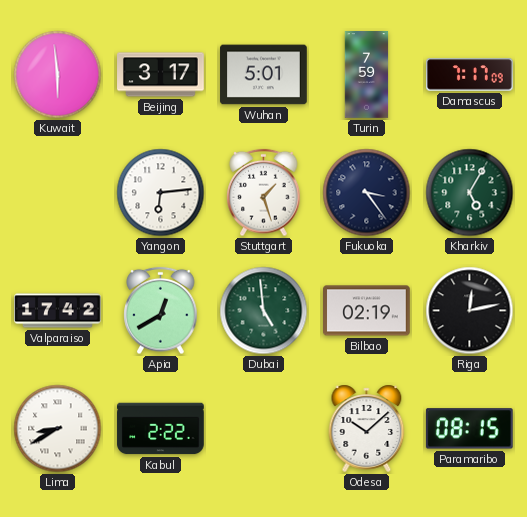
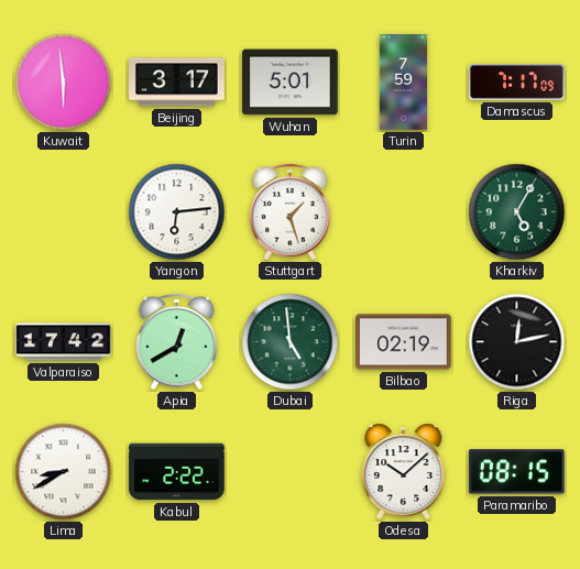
Fukuoka: 3:24 -> none (367, 193)
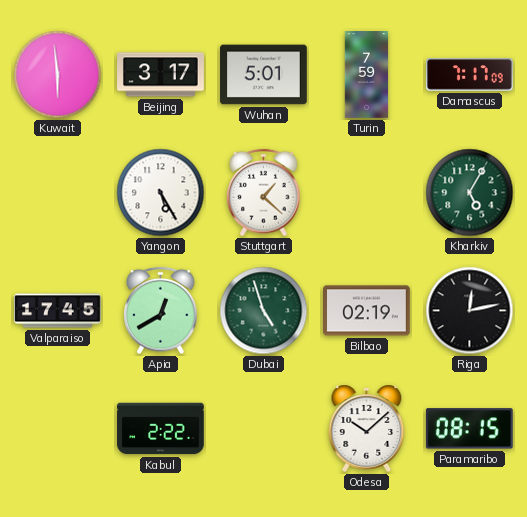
Yangon: 6:14 -> 5:25 (161, 193)
Stuttgart: 1:27 -> 1:22 (264, 193)
Valparaiso: 17:42 -> 17:45 (58, 311)
Dubai: 4:59 -> 4:57 (264, 311)
Lima: 8:40 -> none (64, 472)
